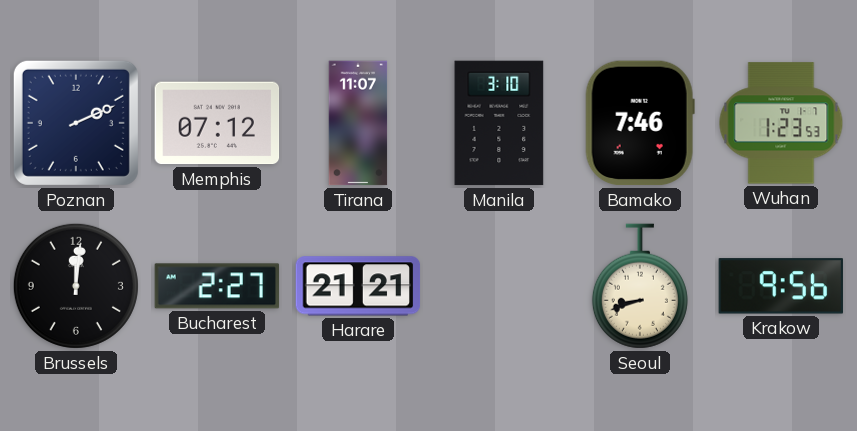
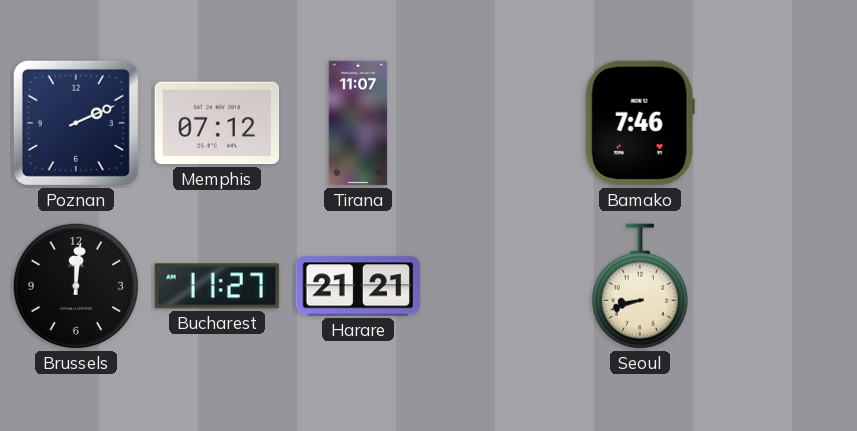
Manila: 3:10 -> none (499, 123)
Wuhan: 1:23 -> none (781, 123)
Bucharest: 2:27 -> 11:27 (217, 286)
Krakow: 9:56 -> none (781, 286)
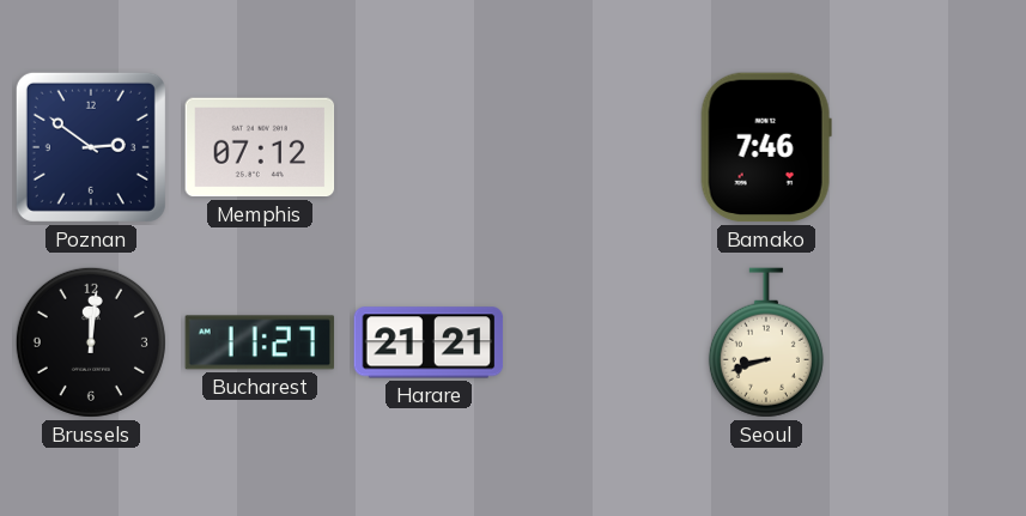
Poznan: 2:11 -> 2:51 (91, 147)
Tirana: 11:07 -> none (358, 123)
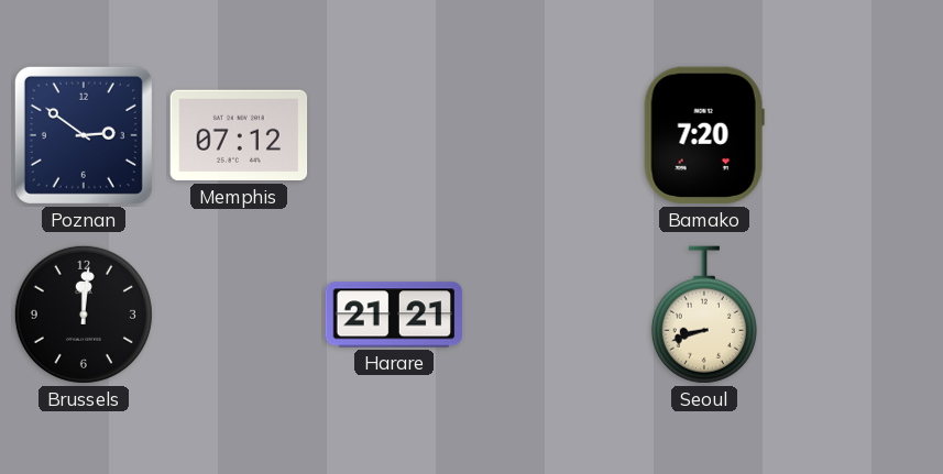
Bamako: 7:46 -> 7:20 (704, 135)
Bucharest: 11:27 -> none (260, 342)
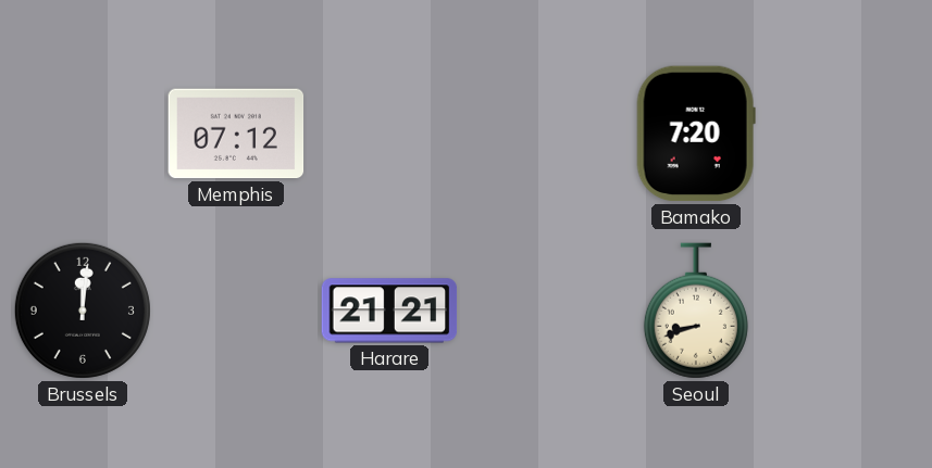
Poznan: 2:51 -> none (84, 135)
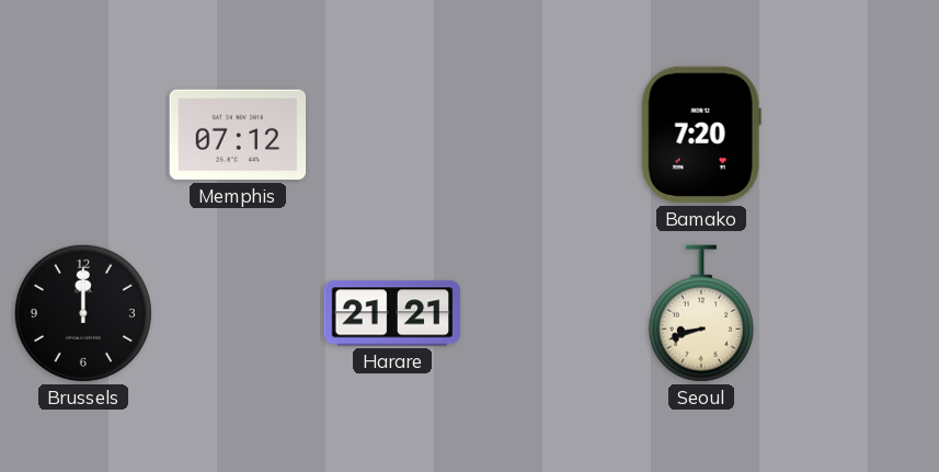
Brussels: 12:01 -> 12:00 (83, 313)
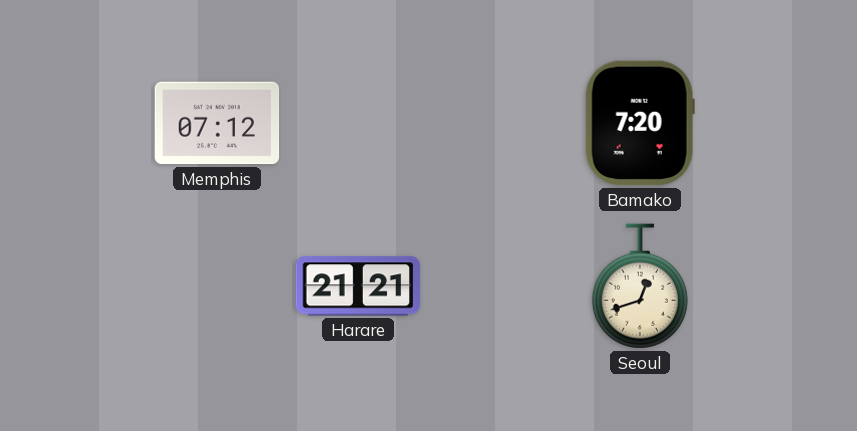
Brussels: 12:00 -> none (83, 313)
Seoul: 8:42 -> 12:42 (640, 286)
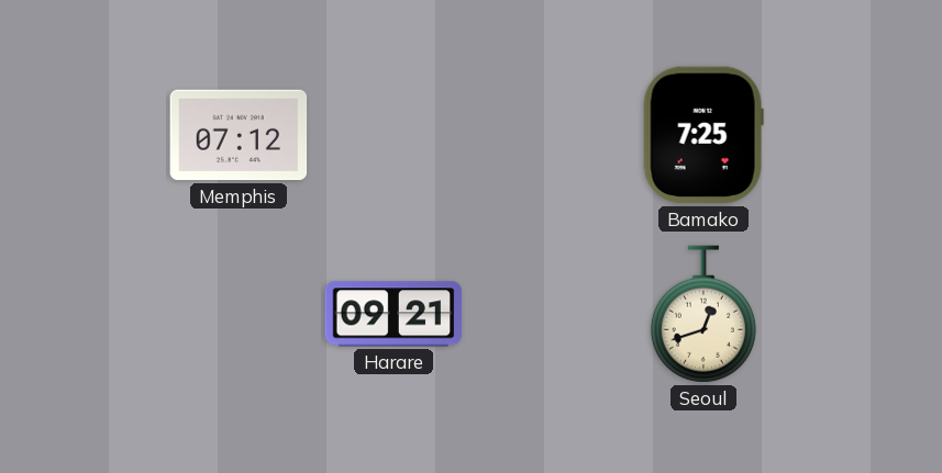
Bamako: 7:20 -> 7:25 (703, 135)
Harare: 21:21 -> 09:21 (394, 314)
